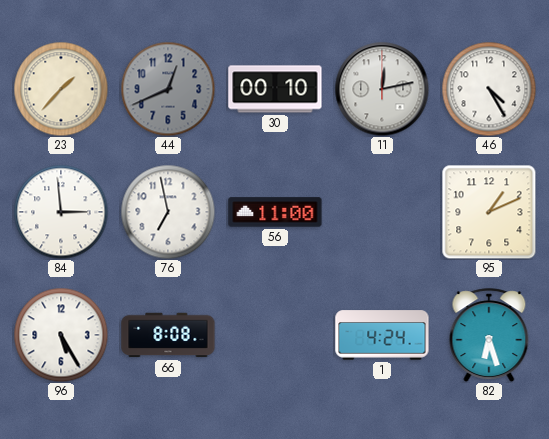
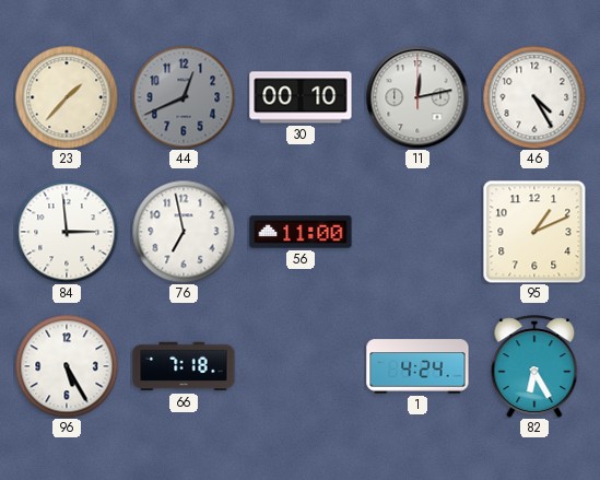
66: 8:08 -> 7:18 (184, 366)
82: 6:27 -> 6:25 (534, 366)
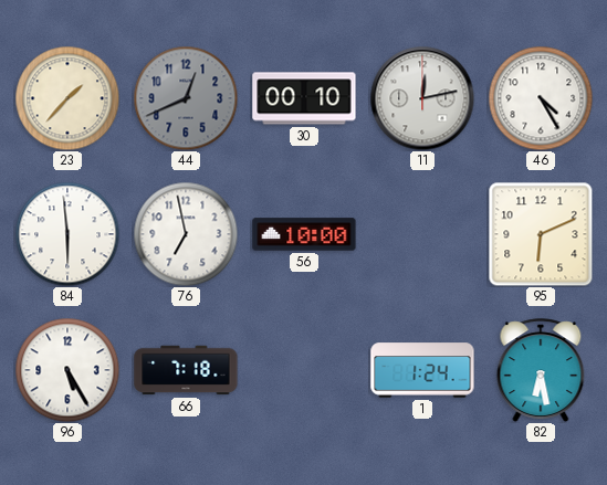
84: 2:59 -> 5:59 (67, 234)
56: 11:00 -> 10:00 (304, 234)
95: 1:11 -> 6:11 (541, 234)
1: 4:24 -> 1:24 (422, 370)
82: 6:25 -> 6:28 (541, 370)
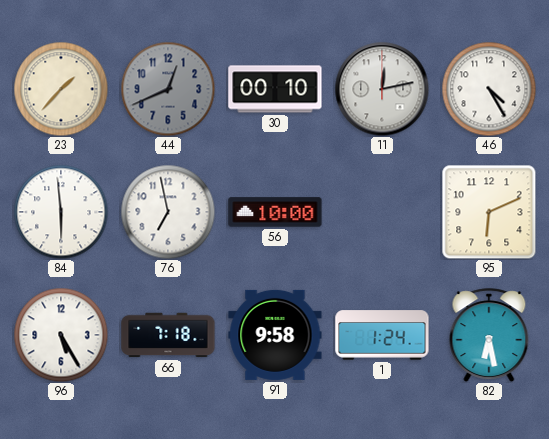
91: none -> 9:58 (275, 335)
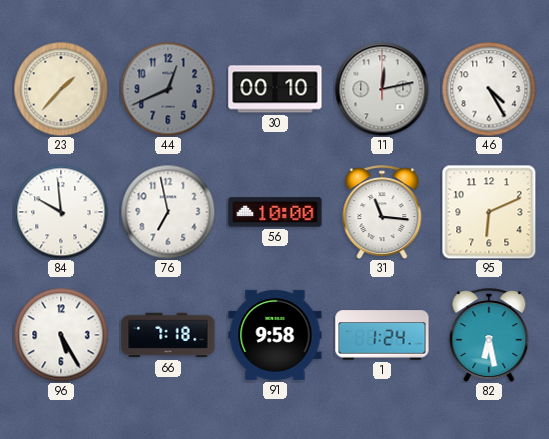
84: 5:59 -> 9:59 (61, 212)
31: none -> 11:16 (382, 212)
